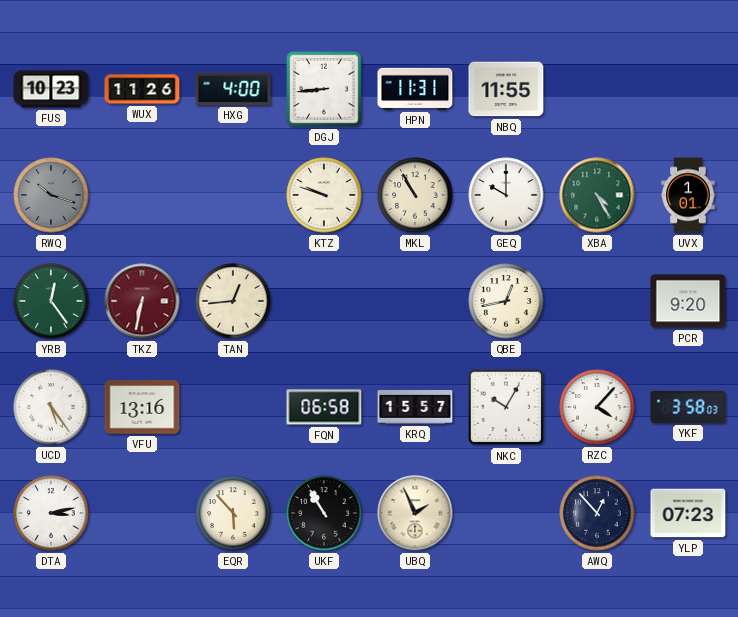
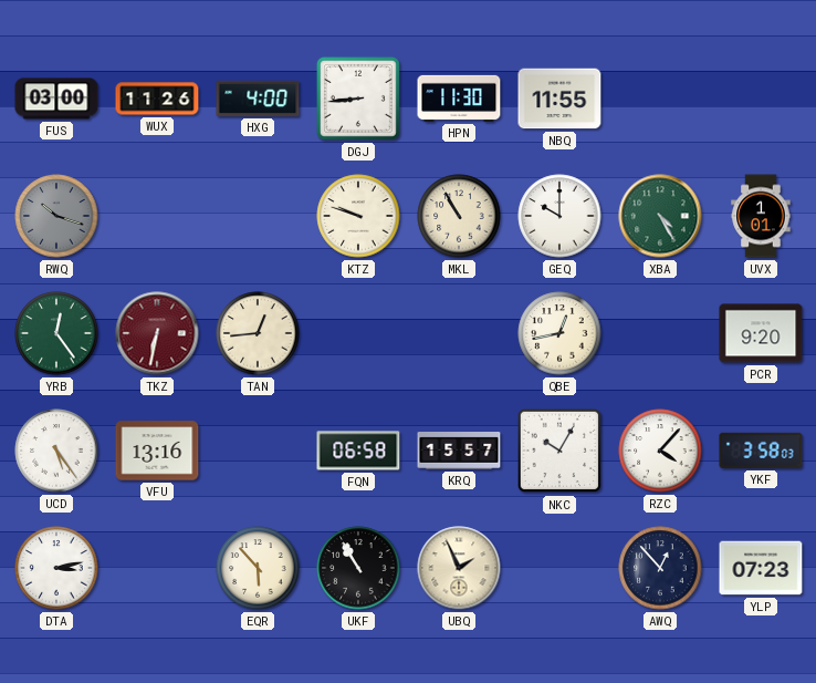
FUS: 10:23 -> 03:00 (56, 99)
HPN: 11:31 -> 11:30 (459, 99)
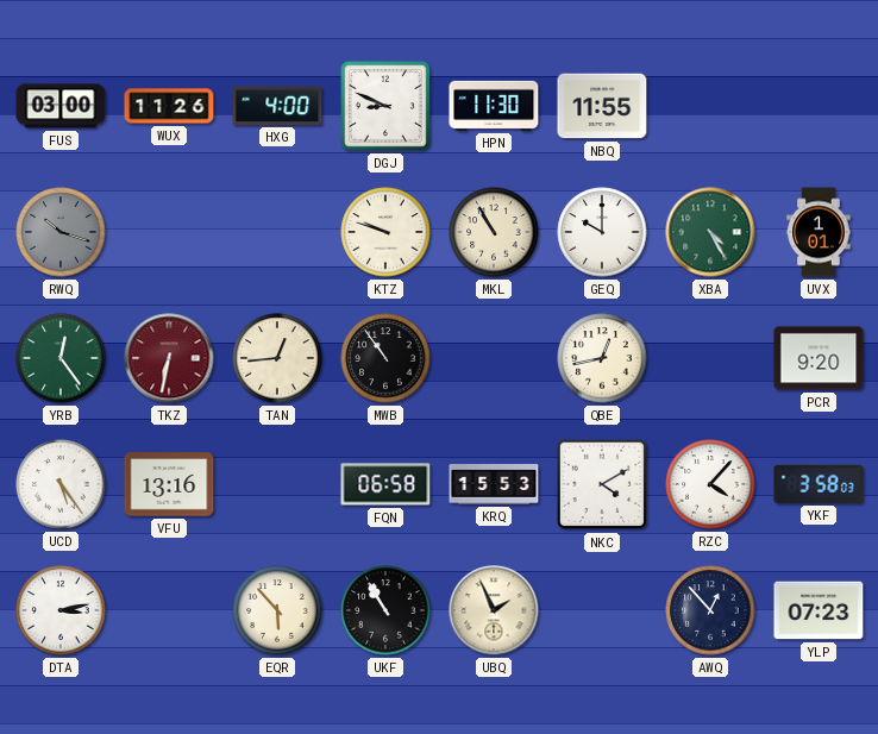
DGJ: 8:44 -> 8:49 (385, 106)
MWB: none -> 10:54 (385, 358)
KRQ: 15:57 -> 15:53 (494, 485)
NKC: 10:05 -> 4:10 (602, 484)
